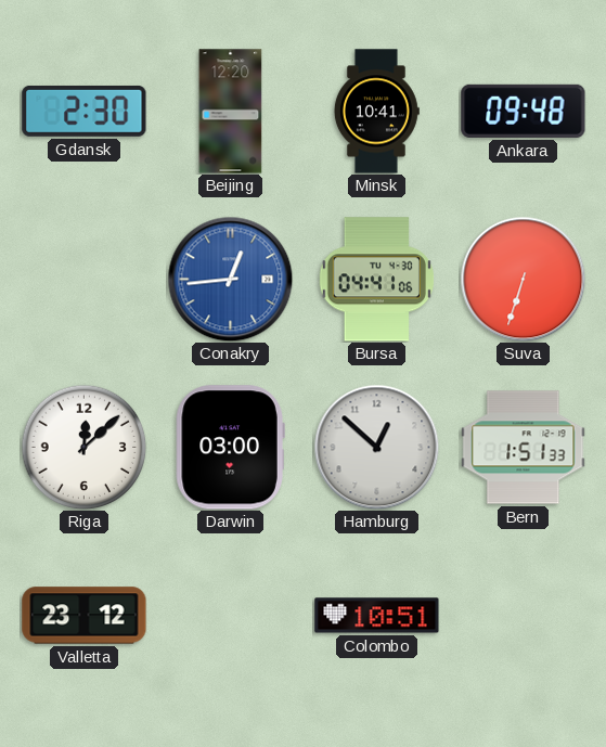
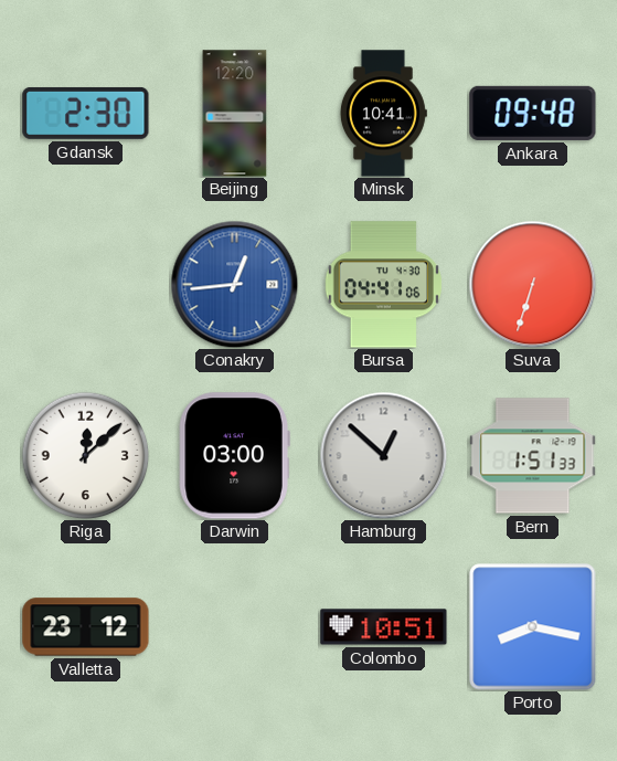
Porto: none -> 8:17 (533, 627)
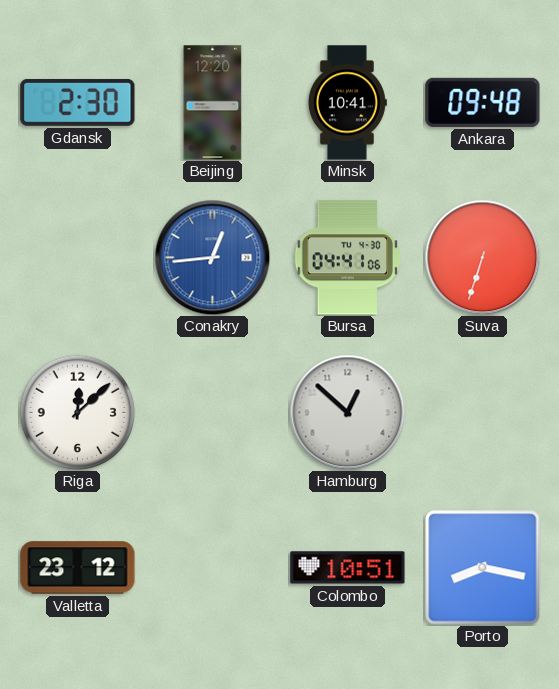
Darwin: 03:00 -> none (234, 456)
Bern: 1:51 -> none (533, 456)
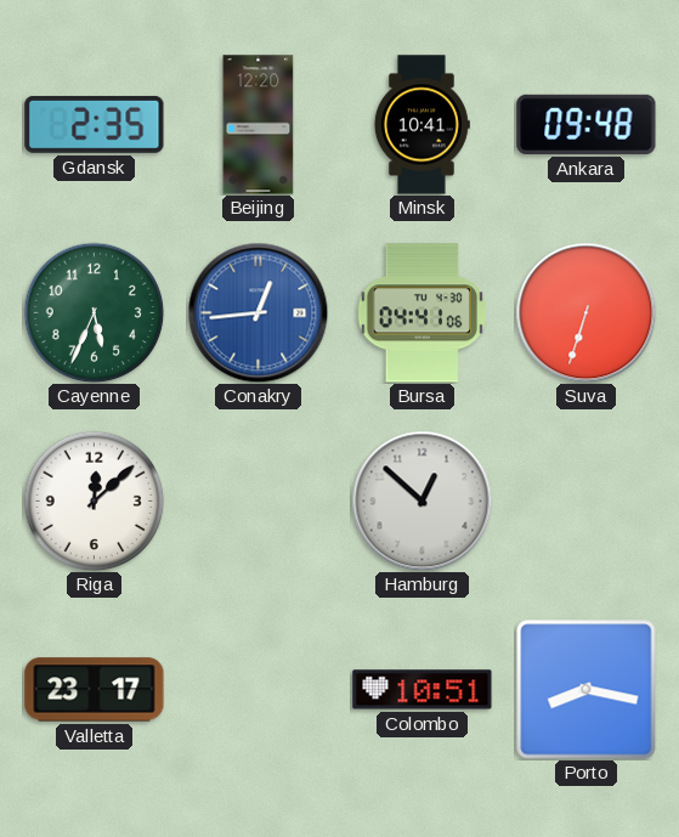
Gdansk: 2:30 -> 2:35 (95, 124)
Cayenne: none -> 5:34 (94, 312)
Valletta: 23:12 -> 23:17 (95, 690)
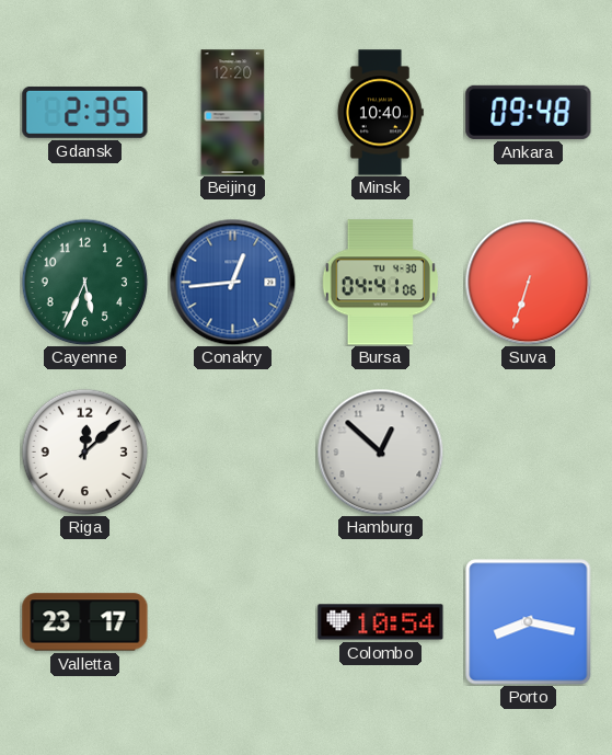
Minsk: 10:41 -> 10:40 (380, 113)
Colombo: 10:51 -> 10:54 (381, 622)
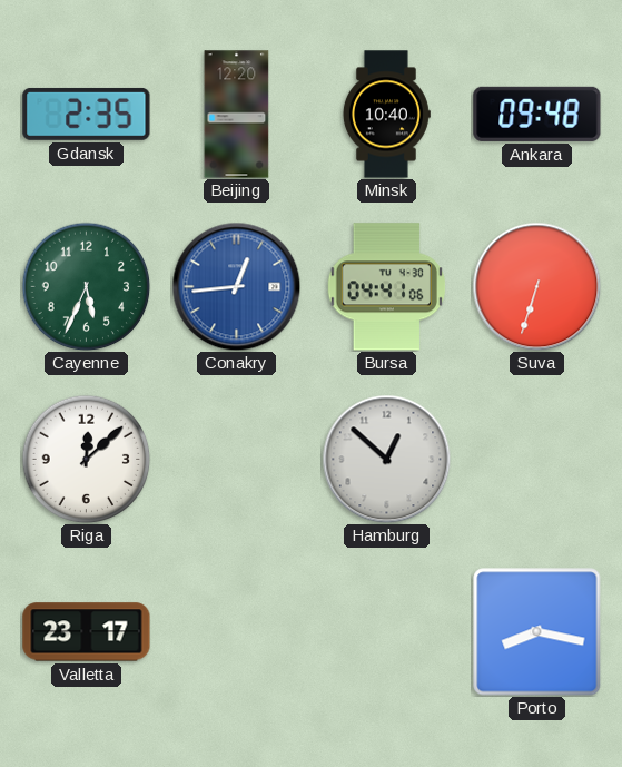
Colombo: 10:54 -> none (381, 622)
